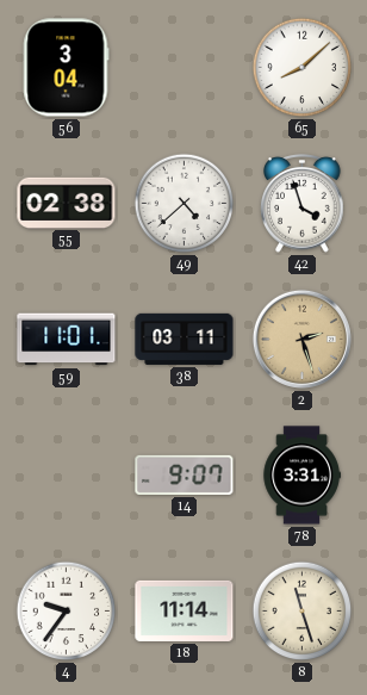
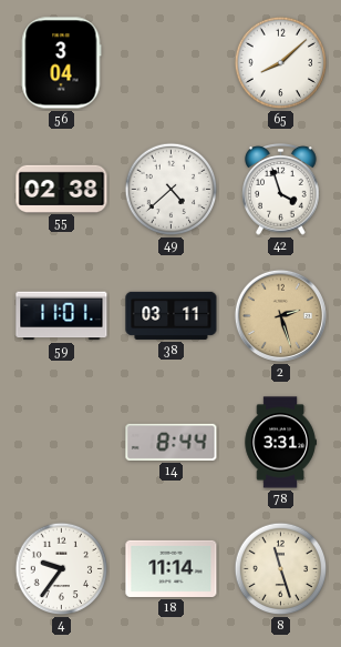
14: 9:07 -> 8:44 (172, 442)
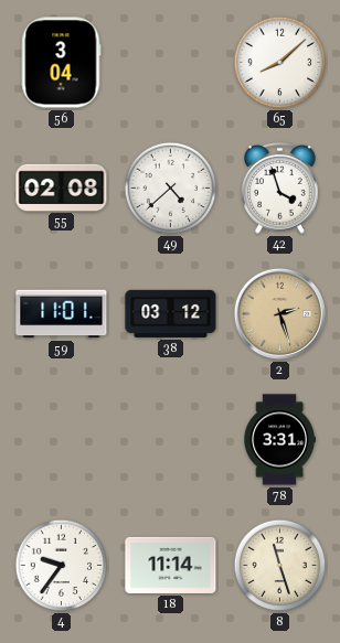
55: 02:38 -> 02:08 (62, 187)
38: 03:11 -> 03:12 (171, 313)
14: 8:44 -> none (172, 442)
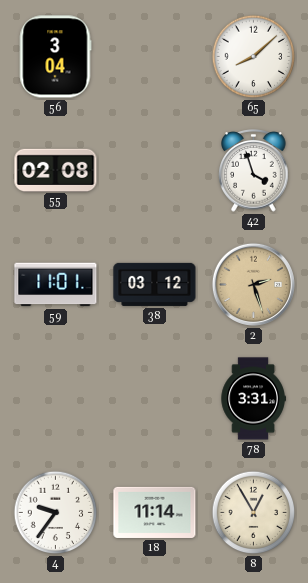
49: 4:38 -> none (171, 189)
8: 11:27 -> 12:55 (254, 513)
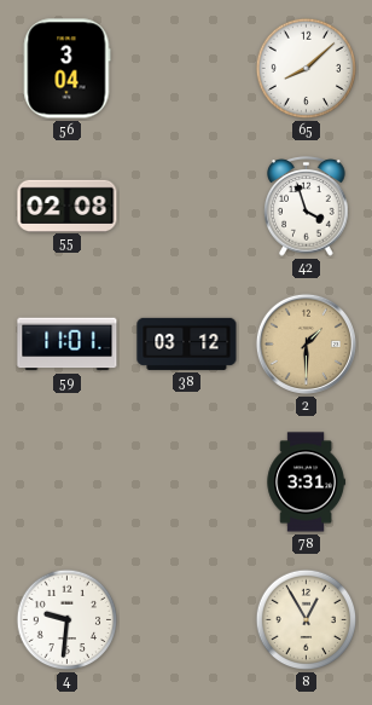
2: 2:27 -> 1:30 (306, 343)
4: 9:36 -> 9:31 (68, 620)
18: 11:14 -> none (155, 512)
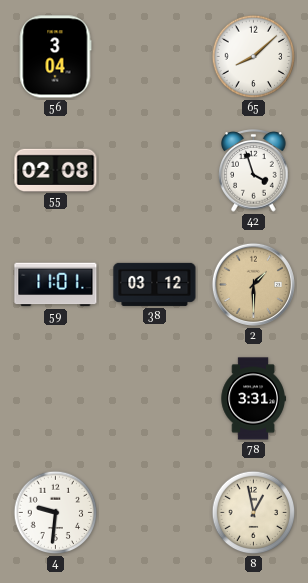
8: 12:55 -> 12:58 (254, 513)
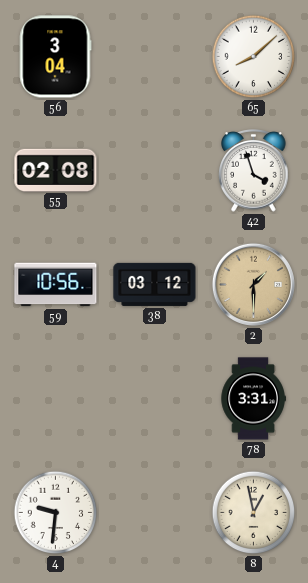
59: 11:01 -> 10:56 (56, 285)
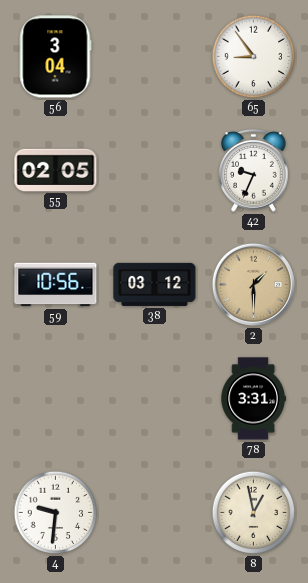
65: 8:08 -> 8:54 (254, 57)
55: 02:08 -> 02:05 (56, 170)
42: 3:57 -> 9:34 (254, 171)
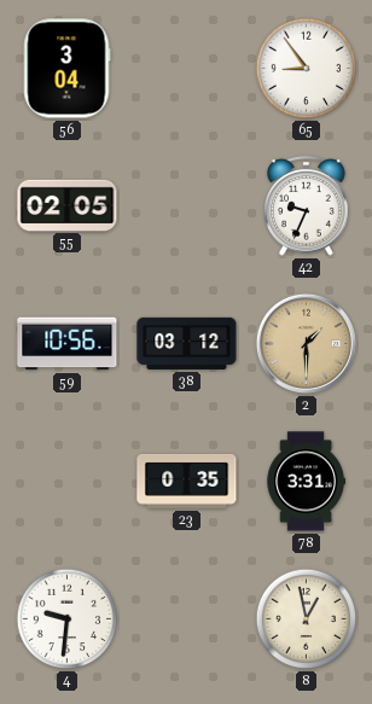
23: none -> 0:35 (187, 481)
